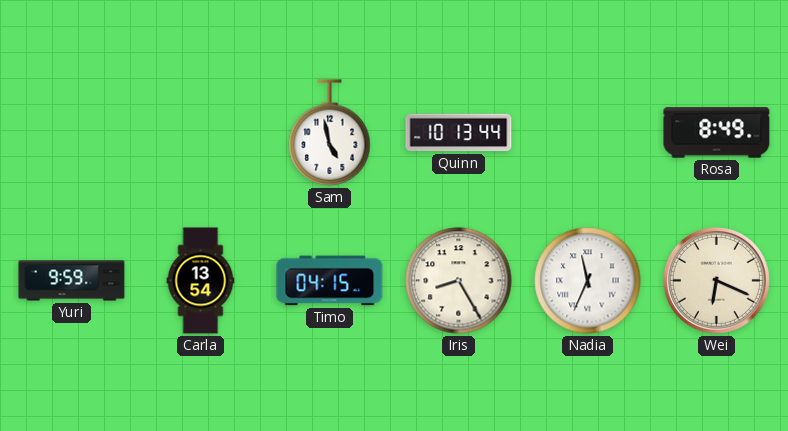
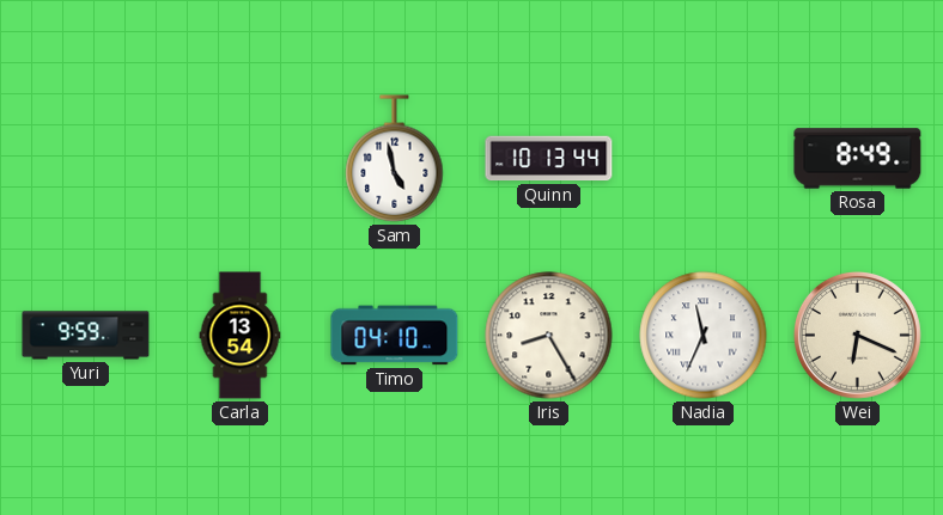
Timo: 04:15 -> 04:10 (395, 336)
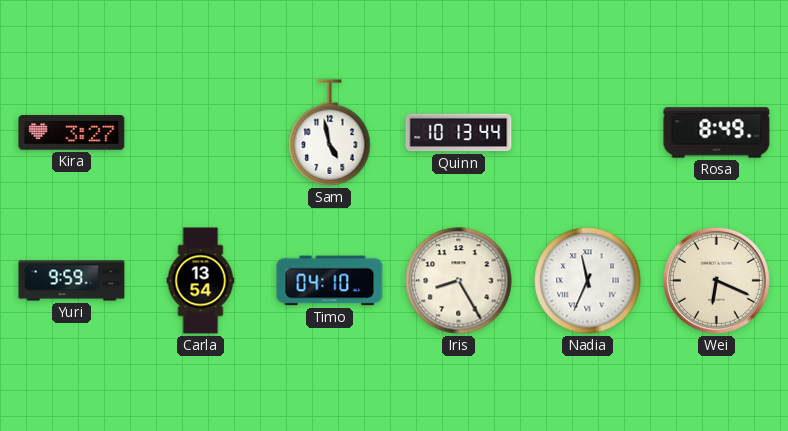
Kira: none -> 3:27 (72, 133)
